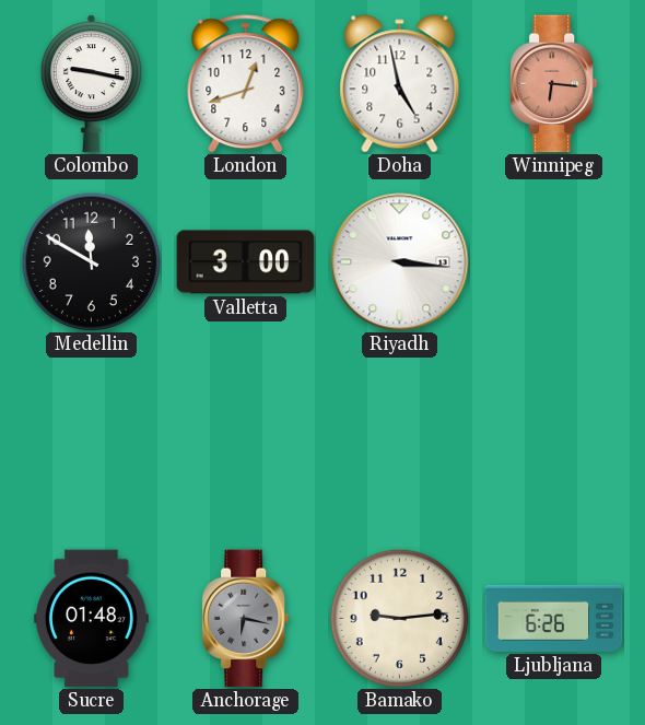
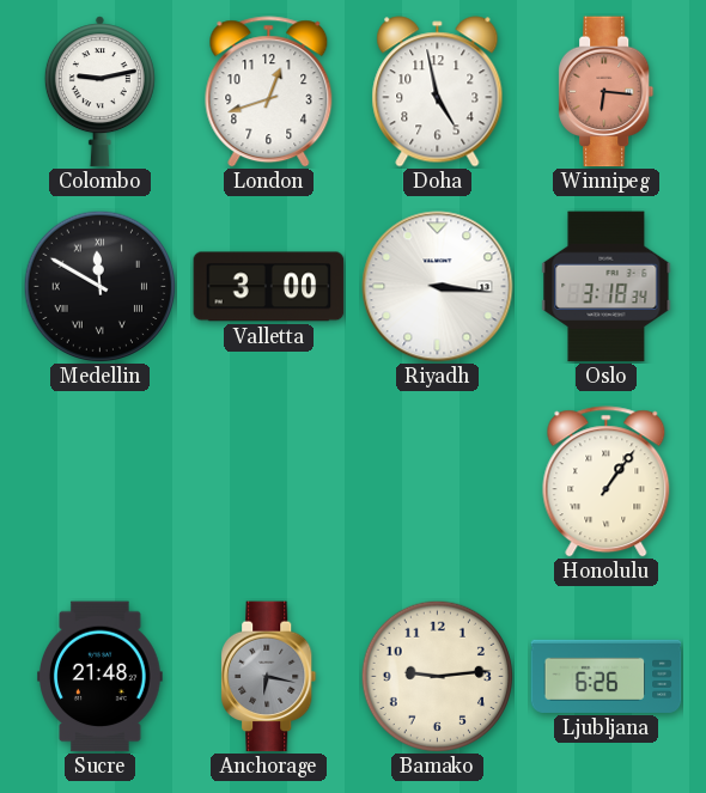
Colombo: 9:17 -> 9:13 (99, 92)
Medellin numerals: Arabic -> Roman (99, 286)
Oslo: none -> 3:18 (607, 287)
Honolulu: none -> 1:06 (607, 482)
Sucre: 01:48 -> 21:48 (101, 677)
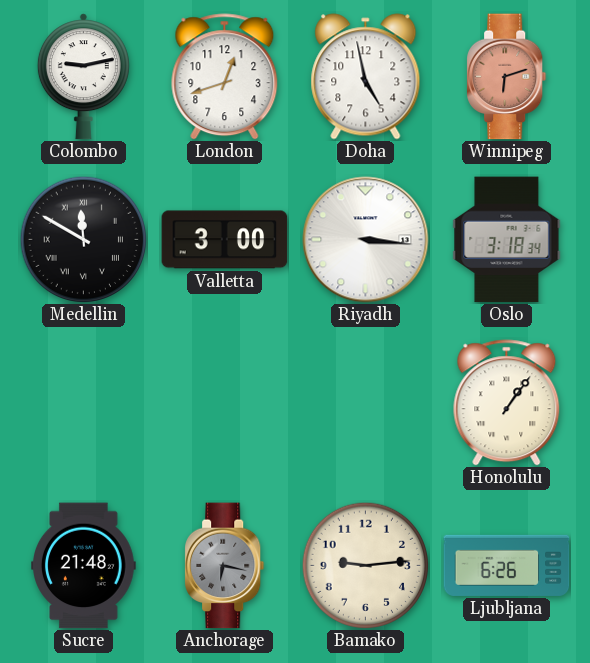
Winnipeg: 6:16 -> 6:12 (507, 77)
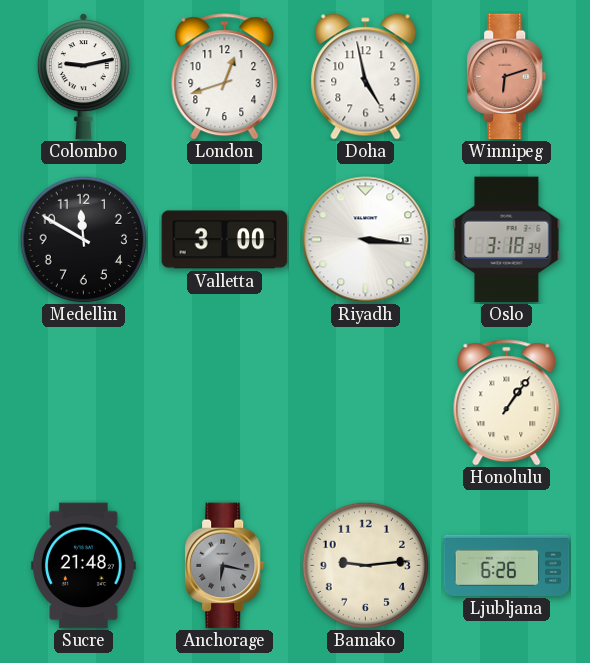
Medellin numerals: Roman -> Arabic (83, 239)
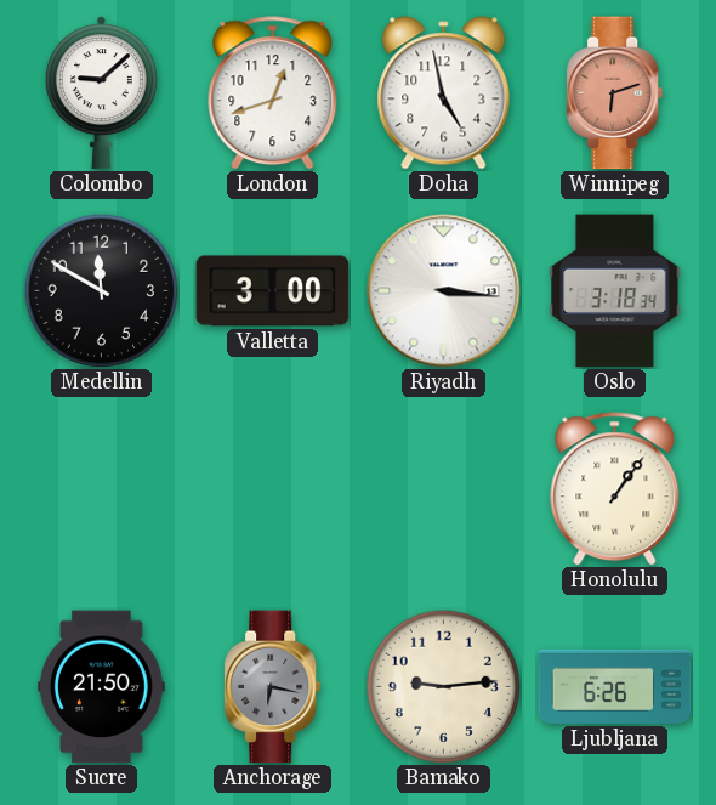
Colombo: 9:13 -> 9:08 (101, 93)
Sucre: 21:48 -> 21:50 (102, 687)
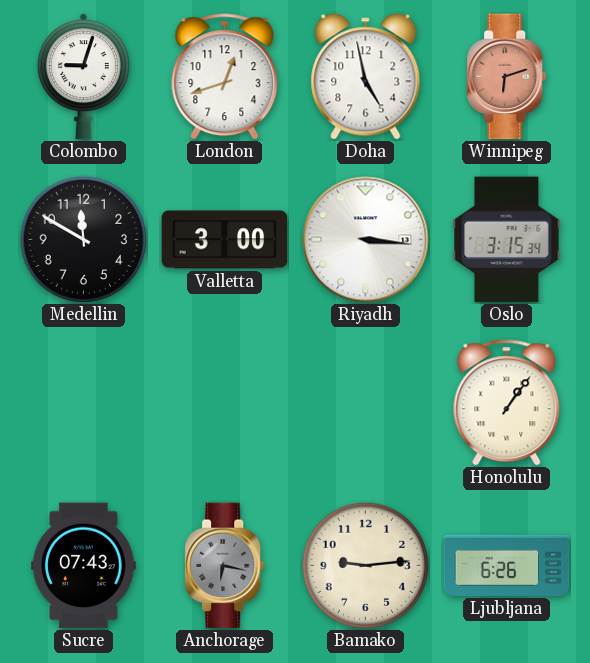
Colombo: 9:08 -> 9:03 (83, 77)
Oslo: 3:18 -> 3:15 (507, 240)
Sucre: 21:50 -> 07:43 (84, 566)
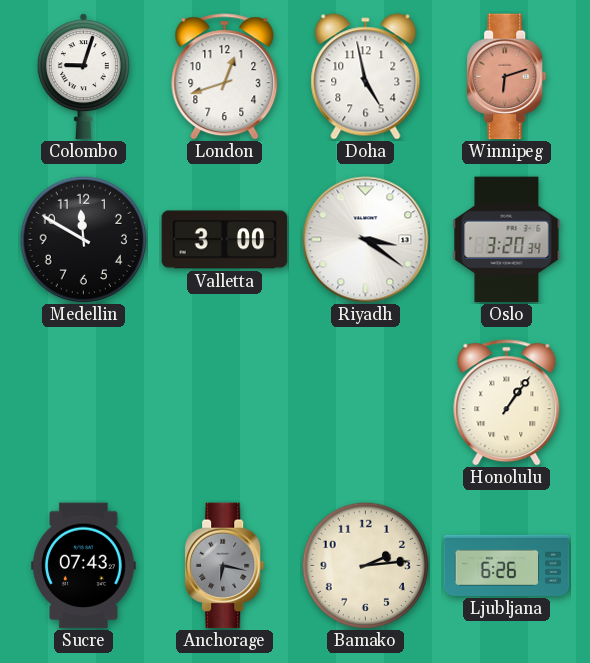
Riyadh: 3:16 -> 3:21 (366, 240)
Oslo: 3:15 -> 3:20 (507, 240)
Bamako: 9:14 -> 2:14 (365, 565)
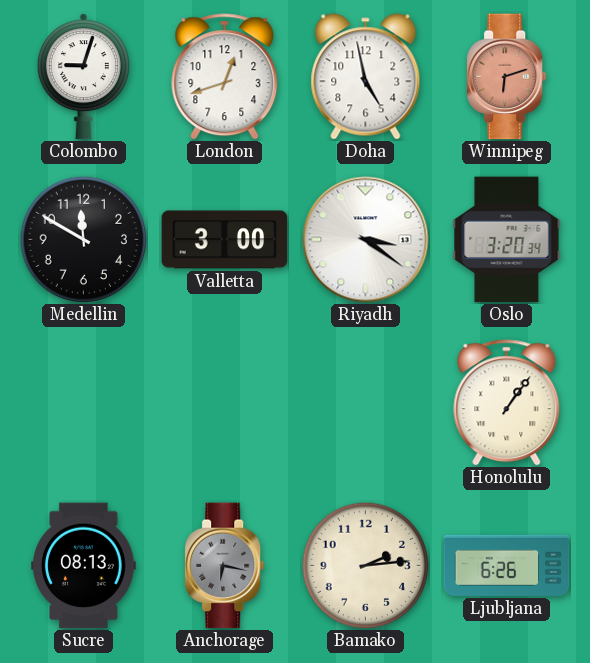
Sucre: 07:43 -> 08:13 (84, 566)
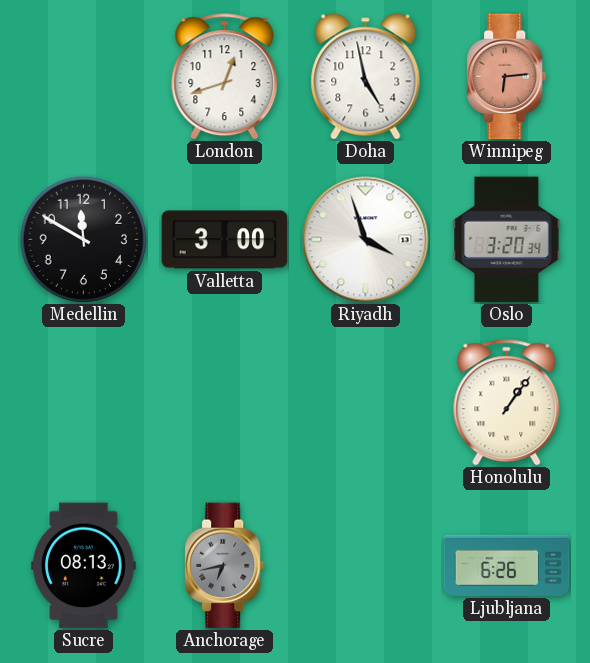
Colombo: 9:03 -> none (83, 77)
Winnipeg: 6:12 -> 6:14 (507, 77)
Riyadh: 3:21 -> 3:57 (366, 240)
Anchorage: 6:17 -> 6:43 (225, 566)
Bamako: 2:14 -> none (365, 565)
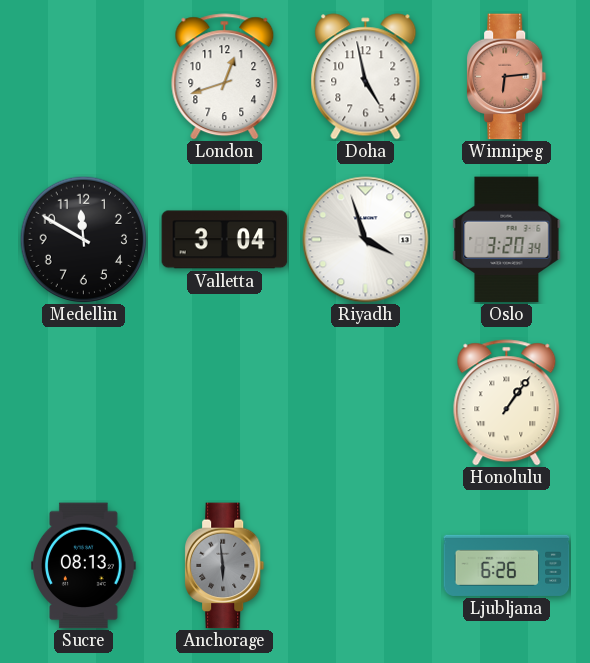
Valletta: 3:00 -> 3:04 (225, 240)
Anchorage: 6:43 -> 5:59 (225, 566)
